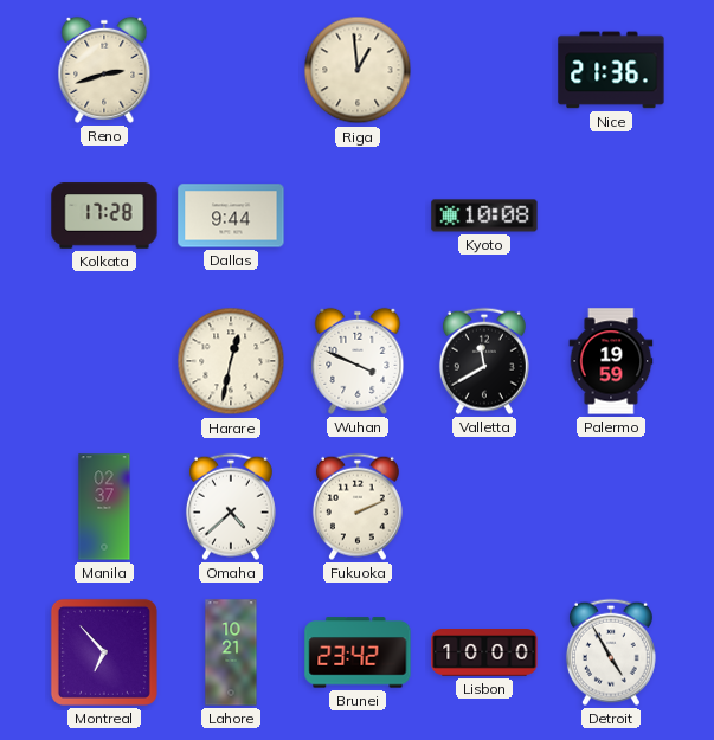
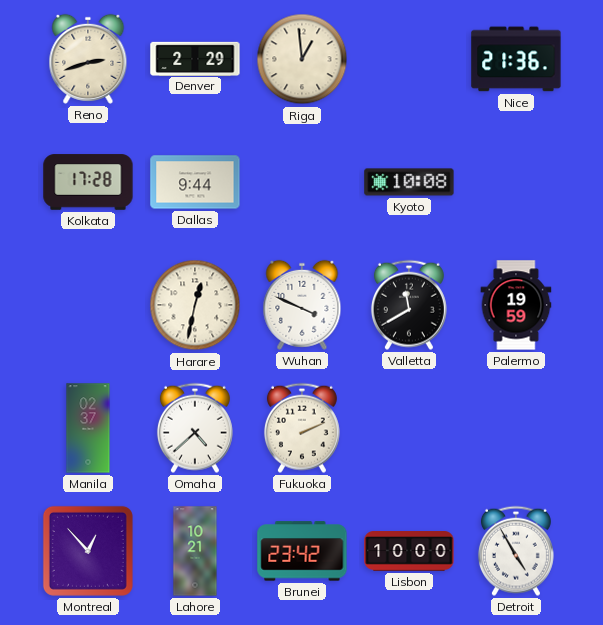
Denver: none -> 2:29 (195, 58)
Montreal: 6:53 -> 12:53 (88, 551)
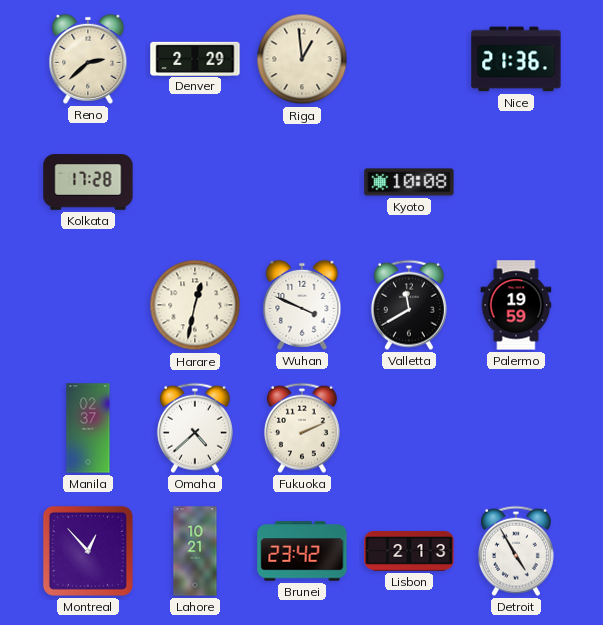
Reno: 2:42 -> 2:38 (88, 59)
Dallas: 9:44 -> none (195, 182)
Lisbon: 10:00 -> 2:13 (409, 551)
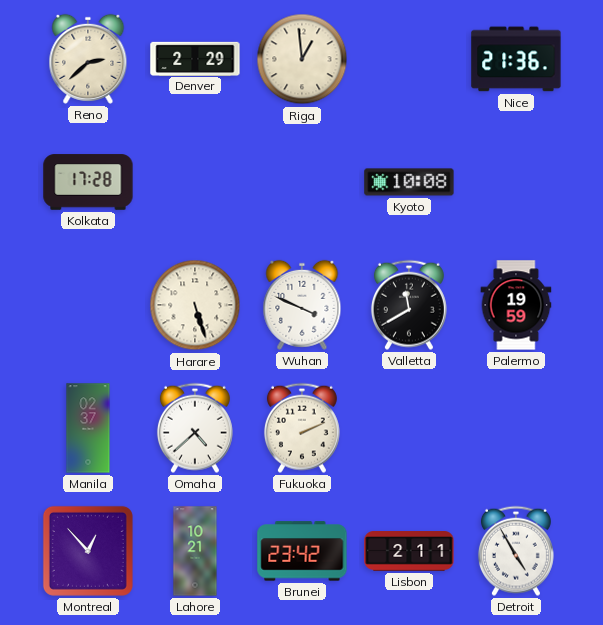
Harare: 12:32 -> 5:27 (195, 305)
Lisbon: 2:13 -> 2:11 (409, 551)
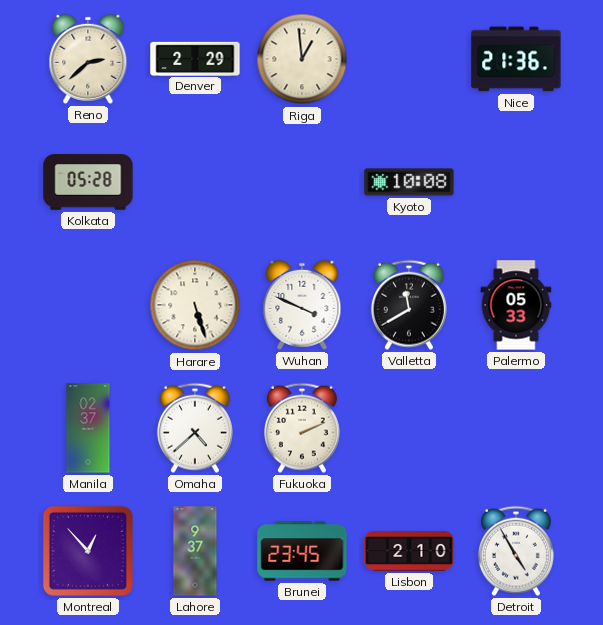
Kolkata: 17:28 -> 05:28 (88, 182)
Palermo: 19:59 -> 05:33 (516, 305)
Lahore: 10:21 -> 9:37 (195, 551)
Brunei: 23:42 -> 23:45 (302, 551)
Lisbon: 2:11 -> 2:10 (409, 551)
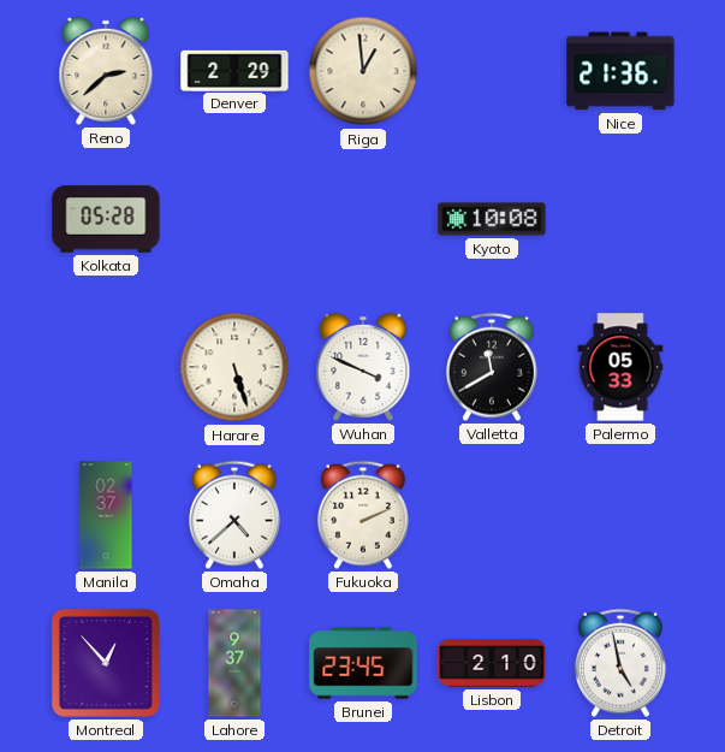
Detroit: 4:55 -> 4:58 (620, 663)
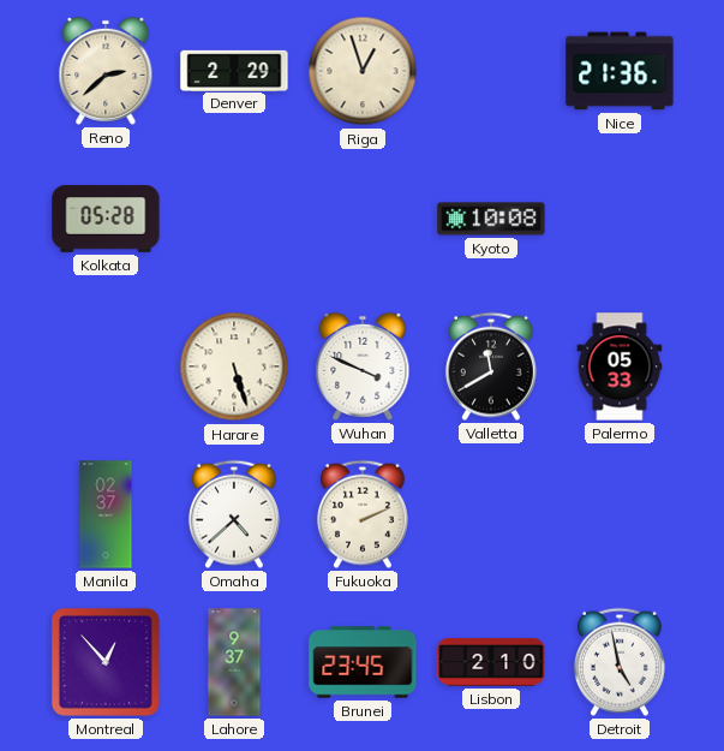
Riga: 12:59 -> 12:57 (363, 71)
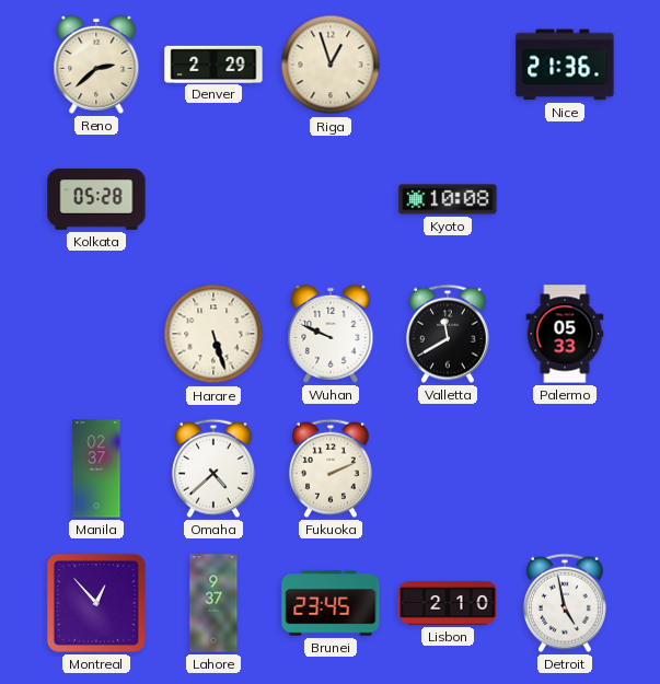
Wuhan: 3:49 -> 9:49 (331, 334)
